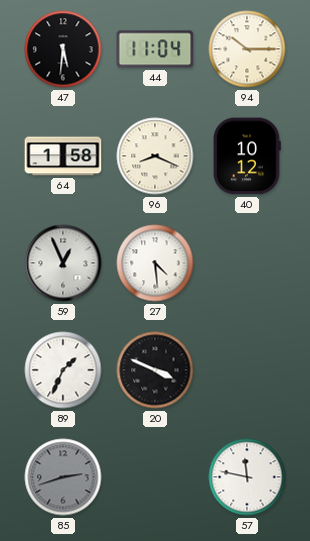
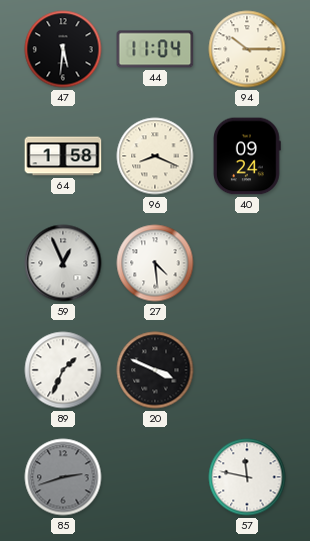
40: 10:12 -> 09:24 (247, 156)
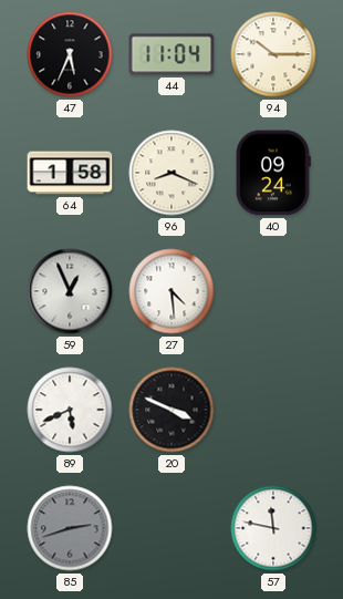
47: 5:31 -> 5:34 (70, 54)
89: 1:34 -> 5:41 (70, 410)
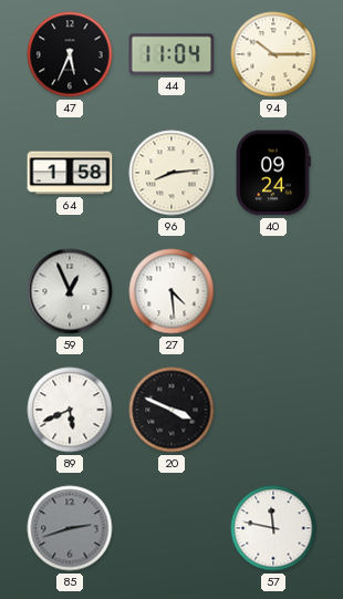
96: 8:19 -> 8:14 (171, 173)
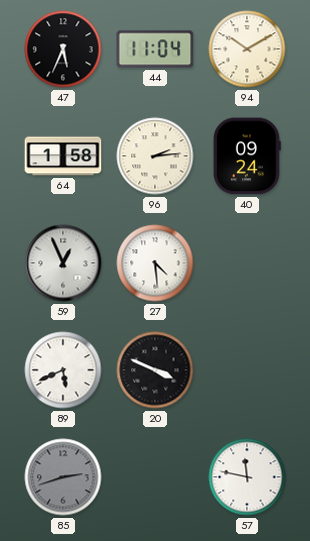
94: 10:15 -> 10:10 (247, 49)
96: 8:14 -> 2:14 (155, 156)
